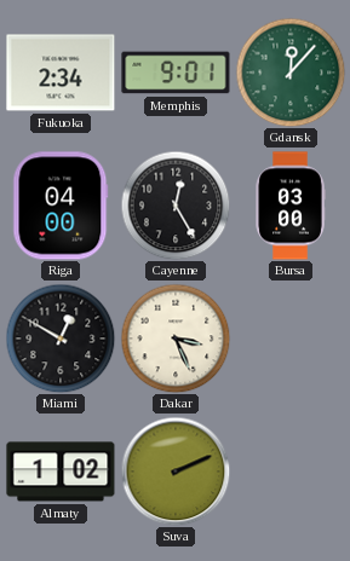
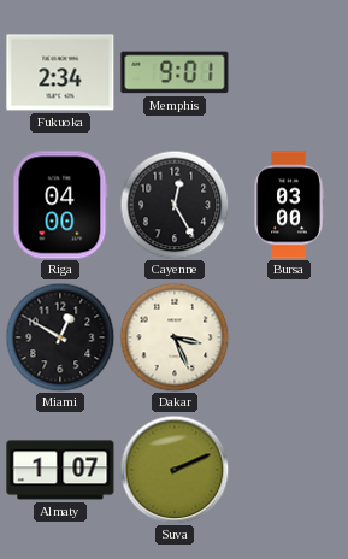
Gdansk: 12:07 -> none (291, 73)
Almaty: 1:02 -> 1:07 (60, 470)
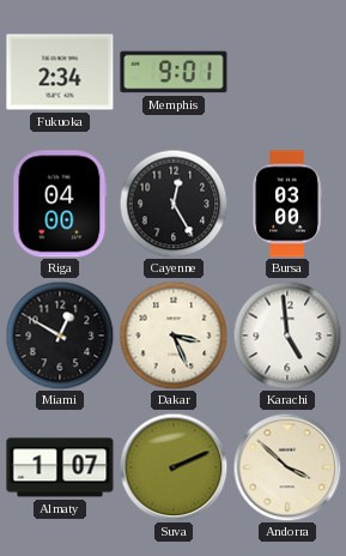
Karachi: none -> 4:59 (287, 336)
Andorra: none -> 3:52 (287, 467)
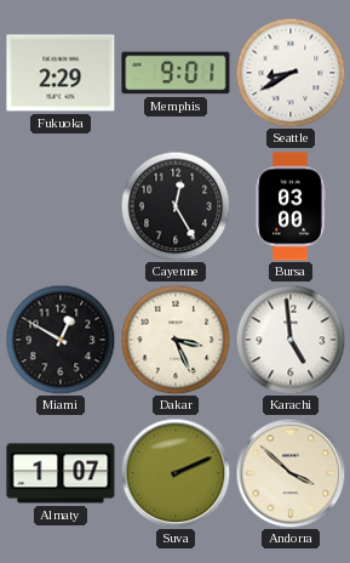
Fukuoka: 2:34 -> 2:29 (61, 73)
Seattle: none -> 8:40 (291, 73)
Riga: 04:00 -> none (60, 204)
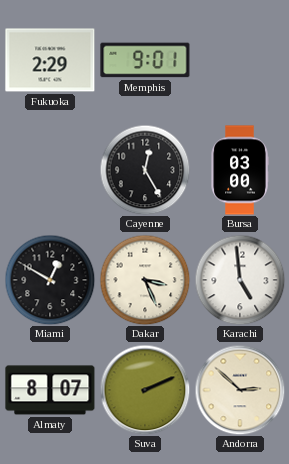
Seattle: 8:40 -> none (291, 73)
Almaty: 1:07 -> 8:07 (50, 390)
Andorra: 3:52 -> 2:52 (240, 390)
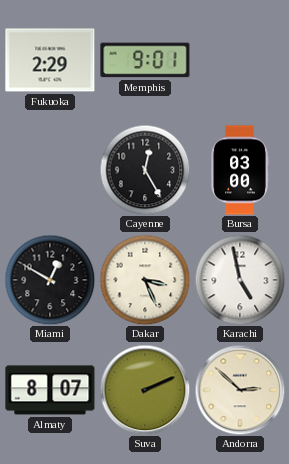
Karachi: 4:59 -> 4:58 (240, 280)
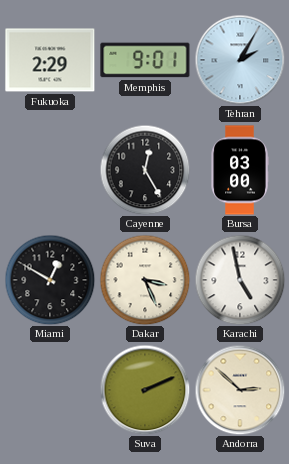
Tehran: none -> 2:05 (240, 60)
Almaty: 8:07 -> none (50, 390)
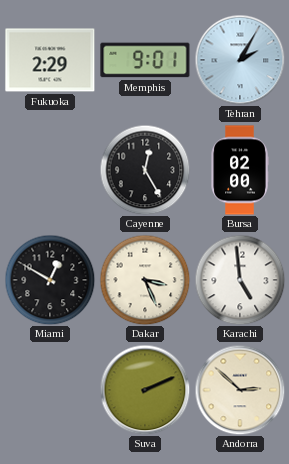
Bursa: 03:00 -> 02:00 (240, 170)
Karachi: 4:58 -> 4:59 (240, 280)
